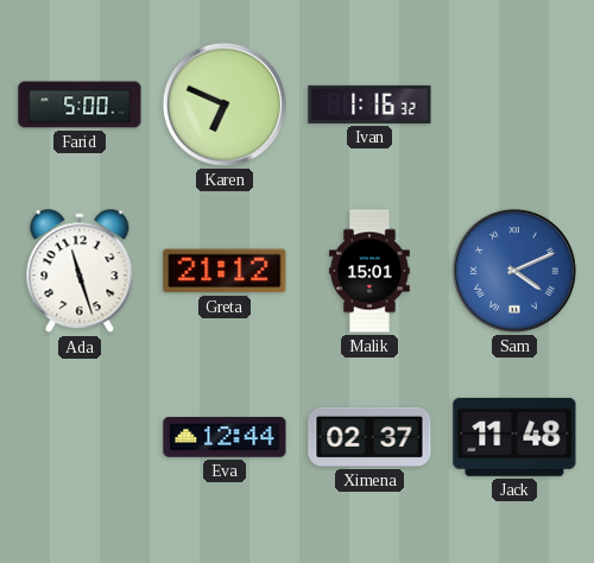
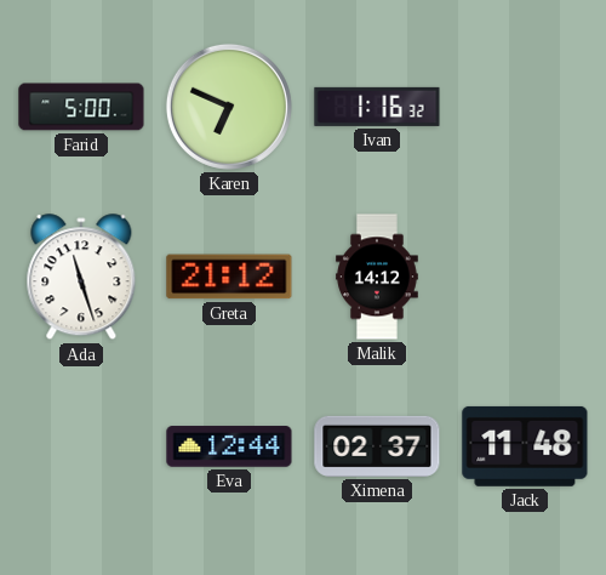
Malik: 15:01 -> 14:12 (377, 277)
Sam: 4:11 -> none (514, 271)
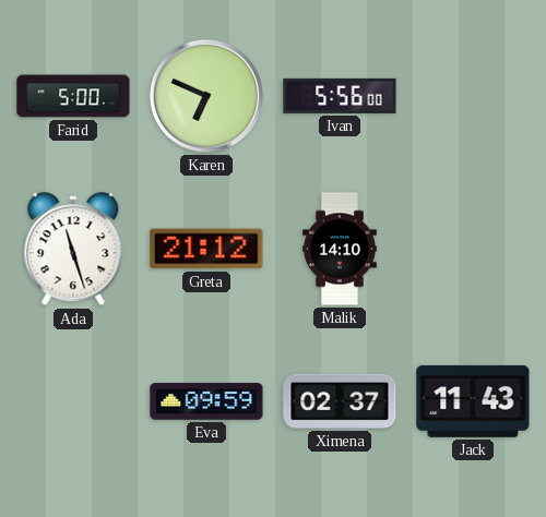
Ivan: 1:16 -> 5:56 (340, 96)
Malik: 14:12 -> 14:10 (340, 249)
Eva: 12:44 -> 09:59 (206, 401)
Jack: 11:48 -> 11:43 (473, 401)
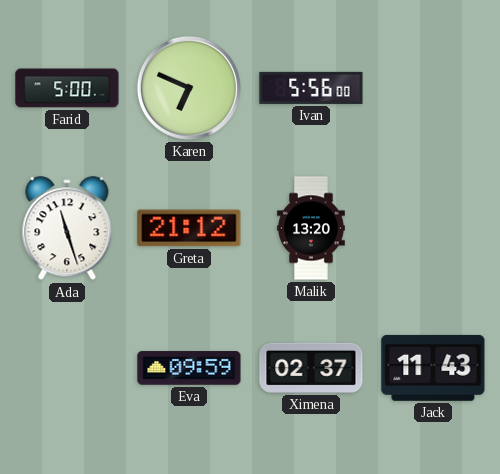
Malik: 14:10 -> 13:20 (311, 228)
